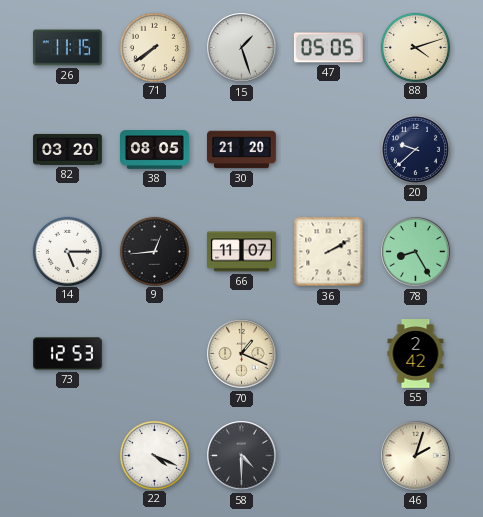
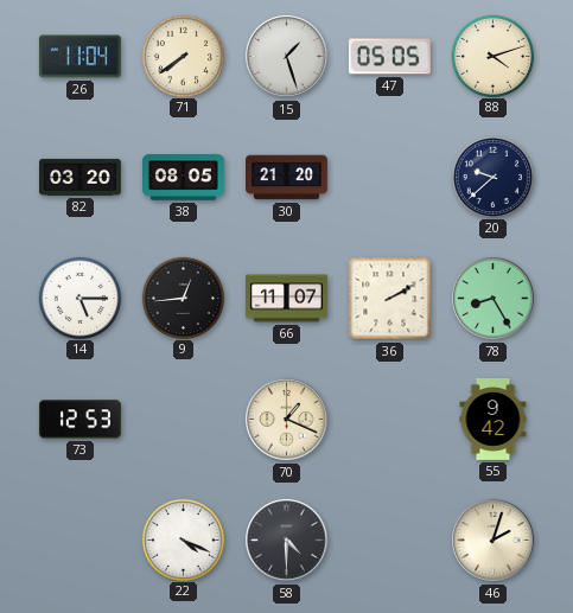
26: 11:15 -> 11:04 (81, 57)
55: 2:42 -> 9:42 (494, 420)
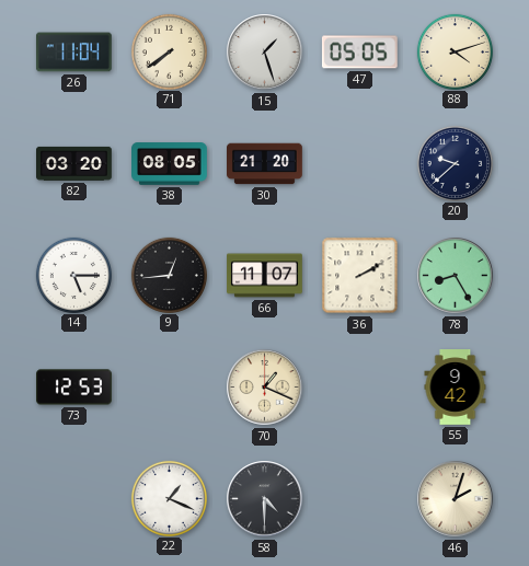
22: 4:19 -> 1:19 (169, 498)
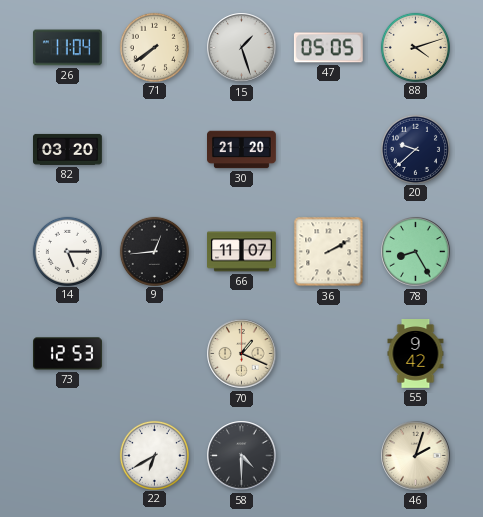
38: 08:05 -> none (170, 164)
22: 1:19 -> 6:40 (154, 455)
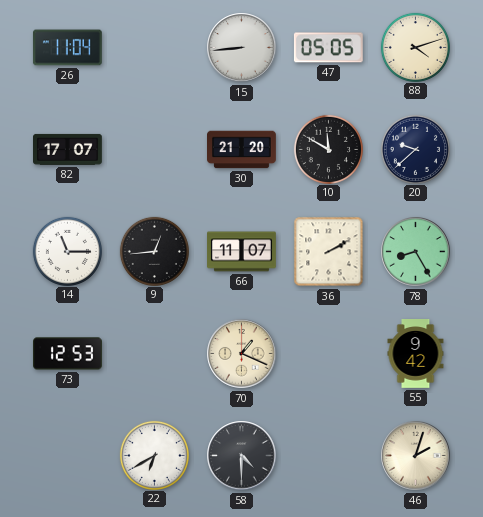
71: 7:39 -> none (154, 47)
15: 1:27 -> 8:44 (242, 48)
82: 03:20 -> 17:07 (68, 149)
10: none -> 11:50 (328, 149)
14: 5:15 -> 11:15 (67, 251)
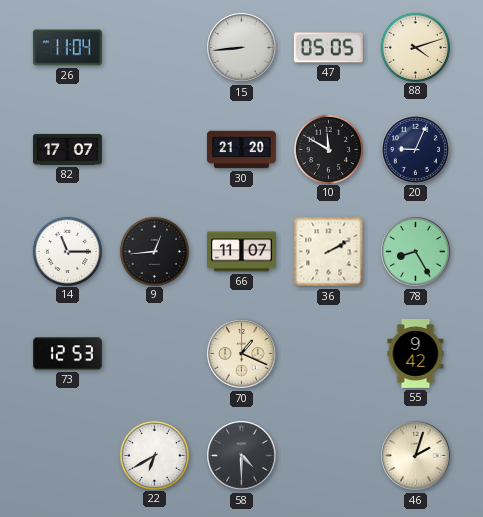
20: 9:38 -> 9:04 (415, 149)
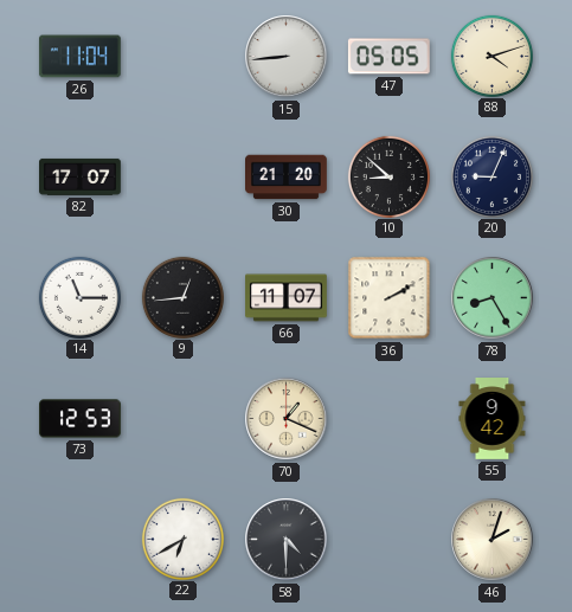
10: 11:50 -> 8:52 (388, 176)
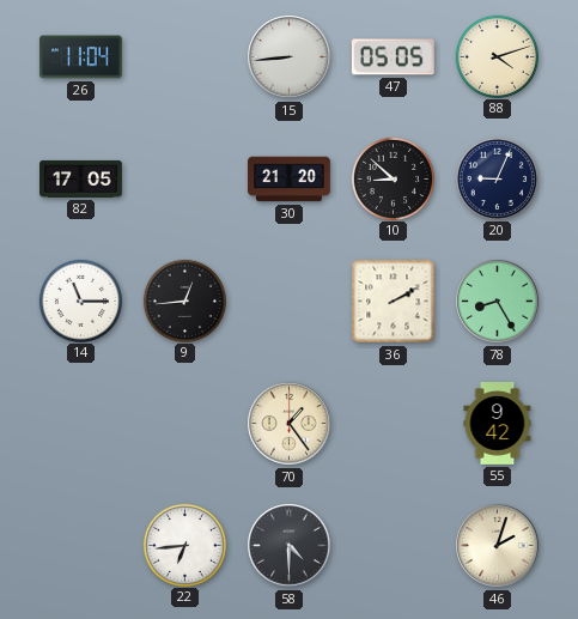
82: 17:07 -> 17:05 (81, 178)
66: 11:07 -> none (287, 298)
73: 12:53 -> none (81, 419)
70: 1:19 -> 1:24 (290, 424)
22: 6:40 -> 6:44 (184, 545)
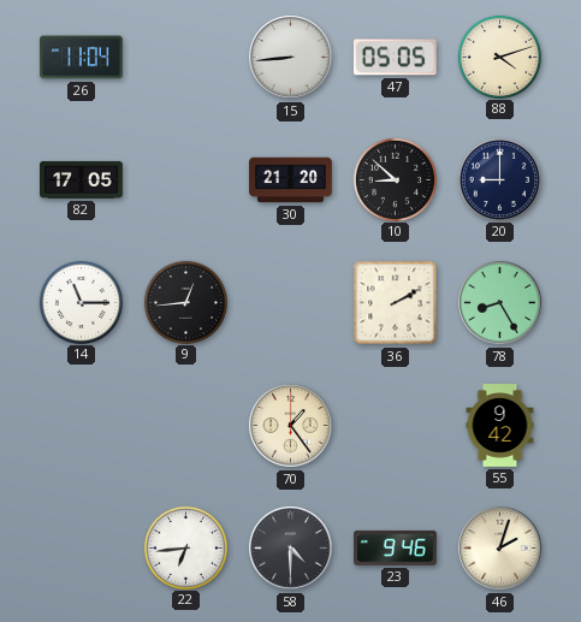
20: 9:04 -> 9:00 (499, 179)
23: none -> 9:46 (396, 547)
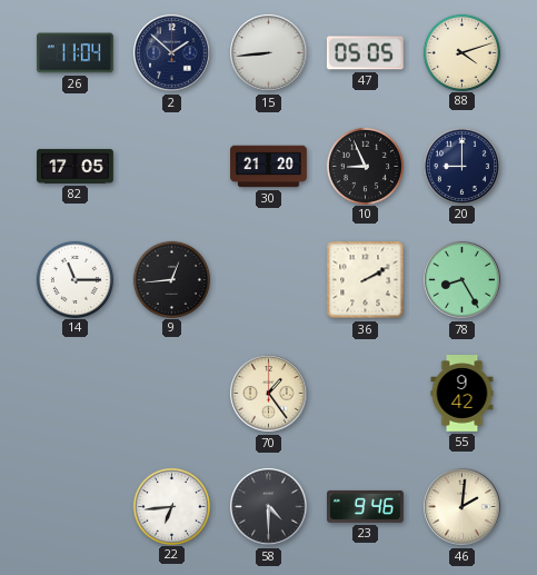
2: none -> 1:52 (172, 53)
10: 8:52 -> 8:56 (365, 166)
46: 2:03 -> 2:01 (463, 507)
